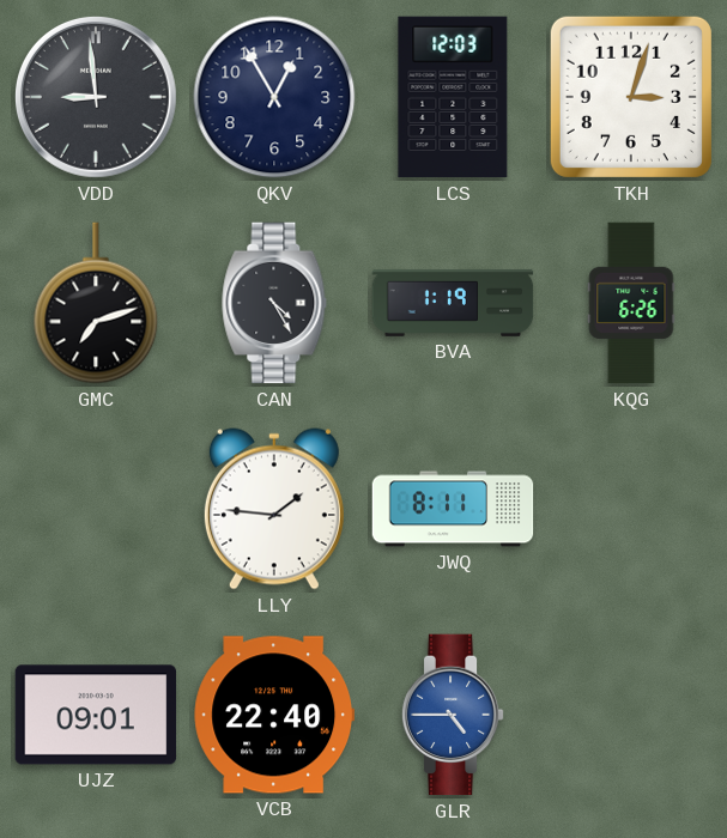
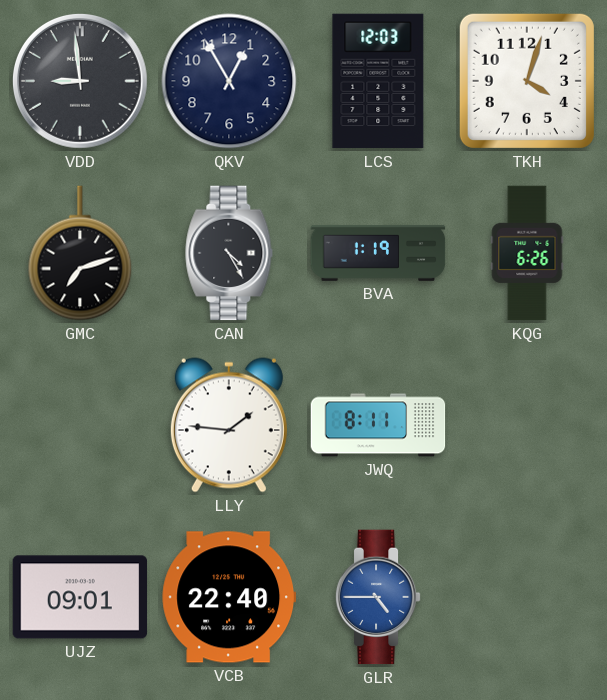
TKH: 3:03 -> 4:03 (527, 81)
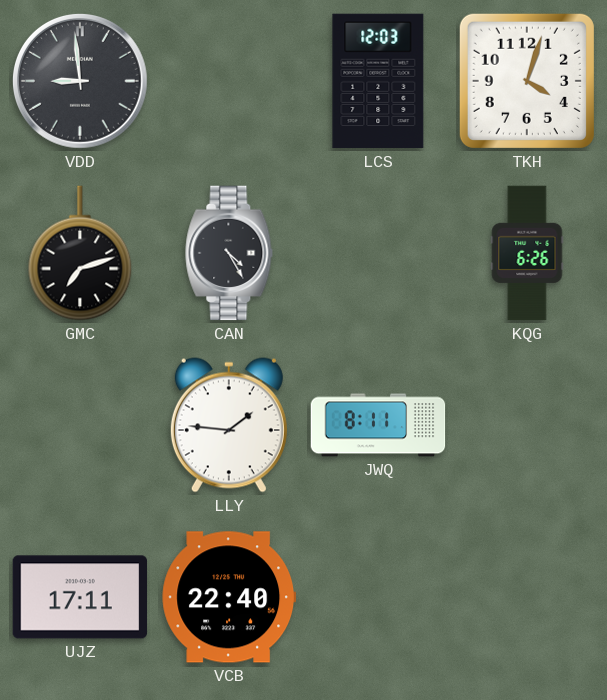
QKV: 12:55 -> none (229, 81)
BVA: 1:19 -> none (378, 253)
UJZ: 09:01 -> 17:11 (80, 597)
GLR: 4:45 -> none (378, 597)
